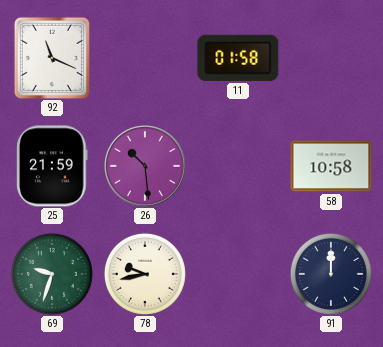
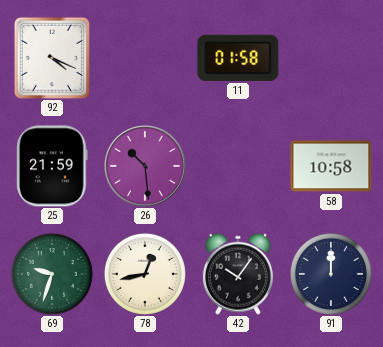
92: 11:19 -> 4:19 (52, 58)
78: 9:43 -> 12:43 (145, 274)
42: none -> 10:06 (238, 274)
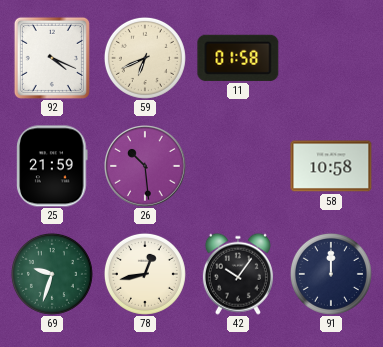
59: none -> 6:41 (145, 58)
